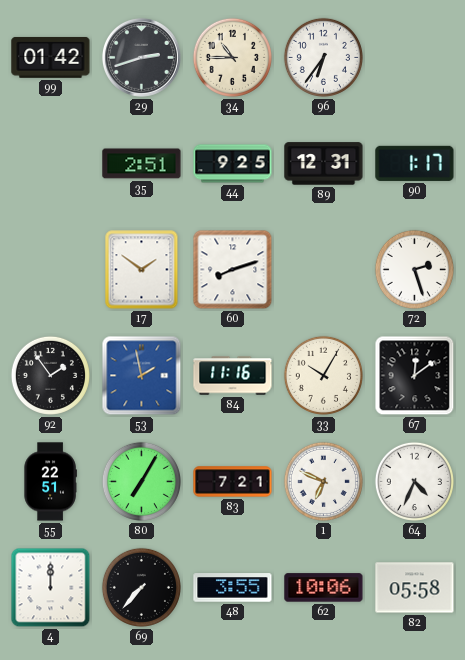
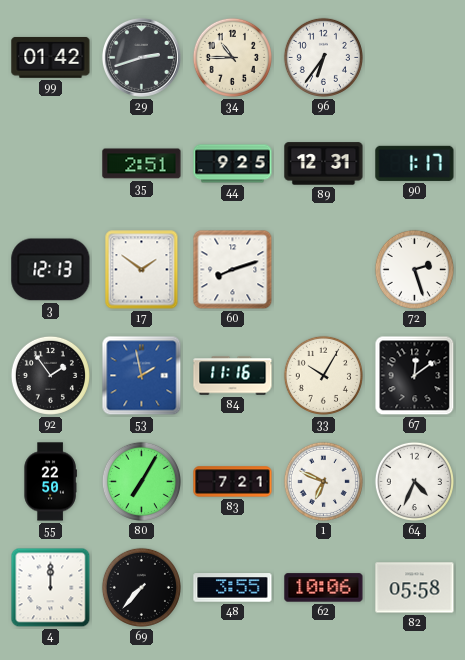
3: none -> 12:13 (51, 270)
55: 22:51 -> 22:50 (50, 482)
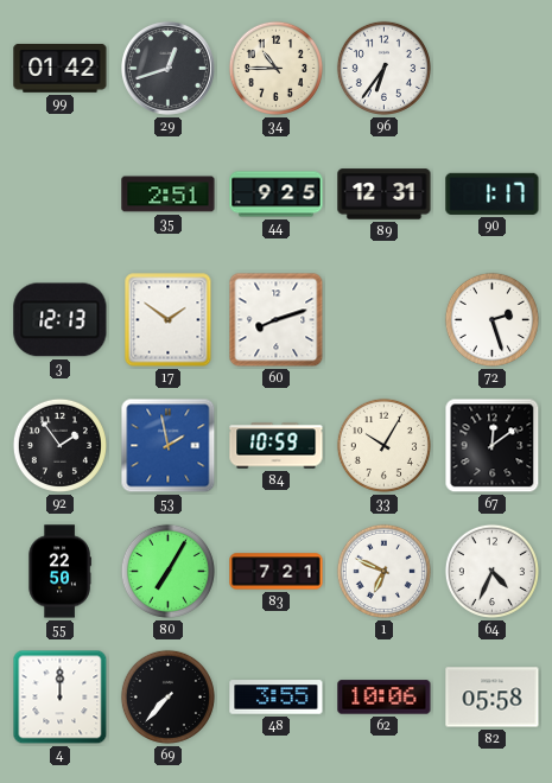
29: 2:42 -> 12:42 (167, 68)
84: 11:16 -> 10:59 (277, 446)
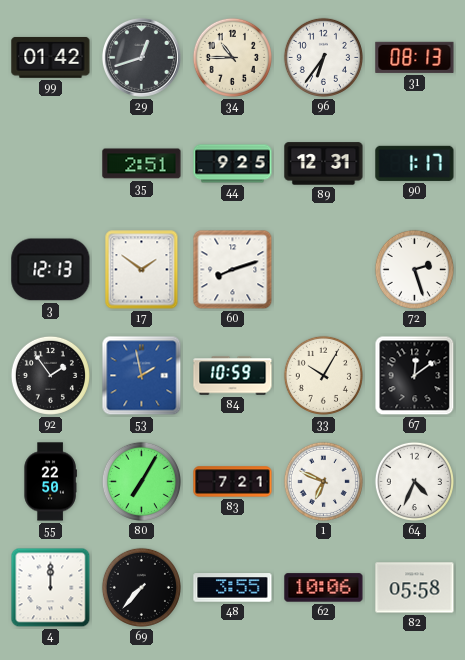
31: none -> 08:13 (415, 57)
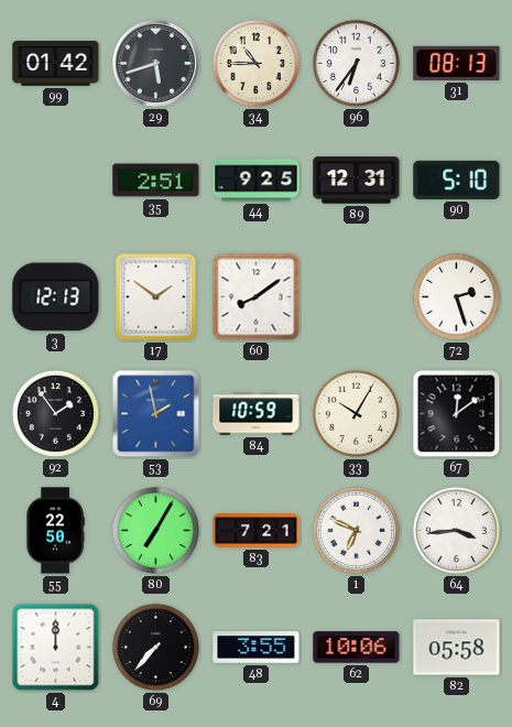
29: 12:42 -> 5:42 (155, 63)
90: 1:17 -> 5:10 (457, 180)
60: 8:12 -> 8:09 (257, 297)
64: 4:34 -> 3:44 (456, 530)
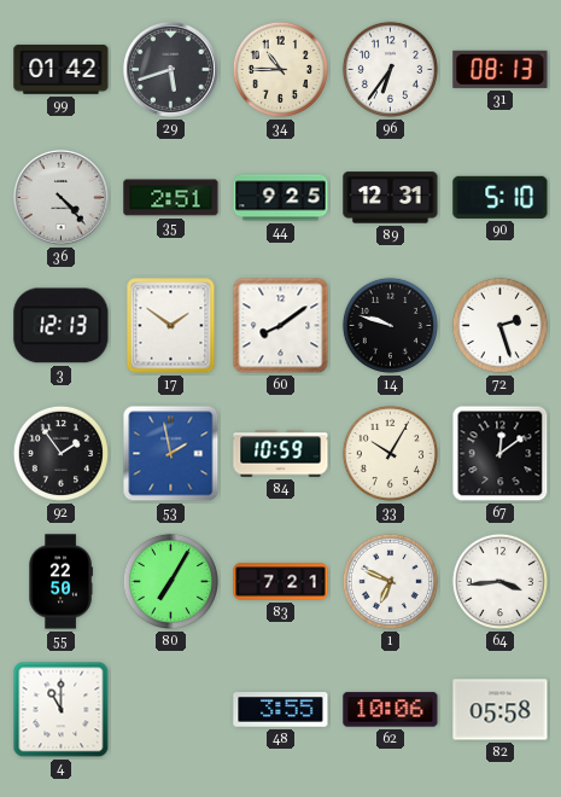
36: none -> 4:23 (60, 197)
14: none -> 9:48 (390, 325)
4: 12:00 -> 11:00 (62, 710)
69: 7:37 -> none (155, 647)
